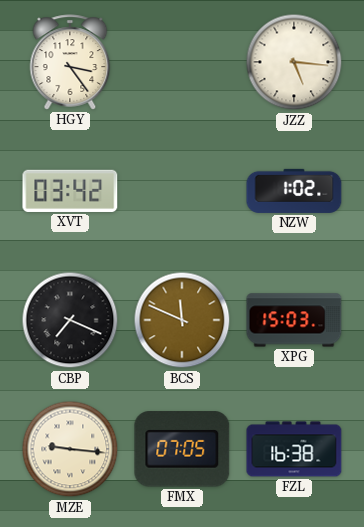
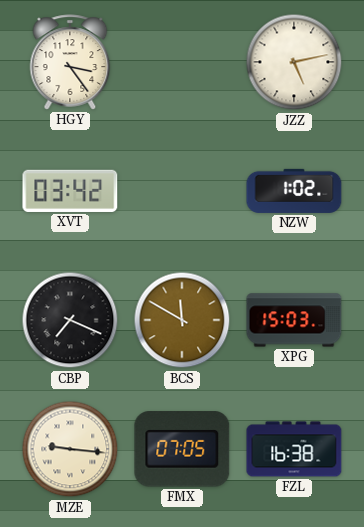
JZZ: 5:16 -> 5:13 (294, 62)
BCS: 11:49 -> 11:50 (182, 320)
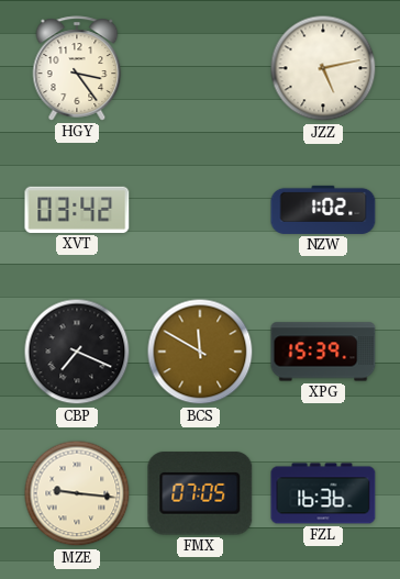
XPG: 15:03 -> 15:39 (323, 352)
FZL: 16:38 -> 16:36 (323, 493)
